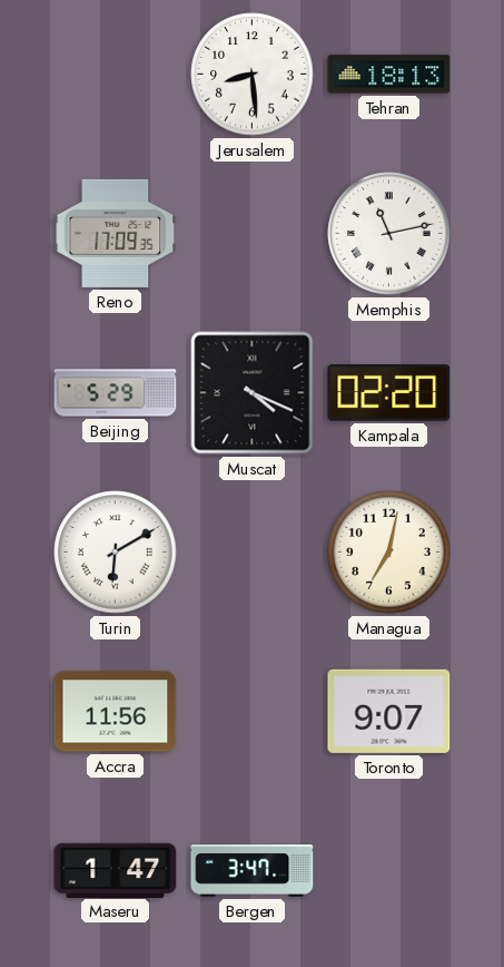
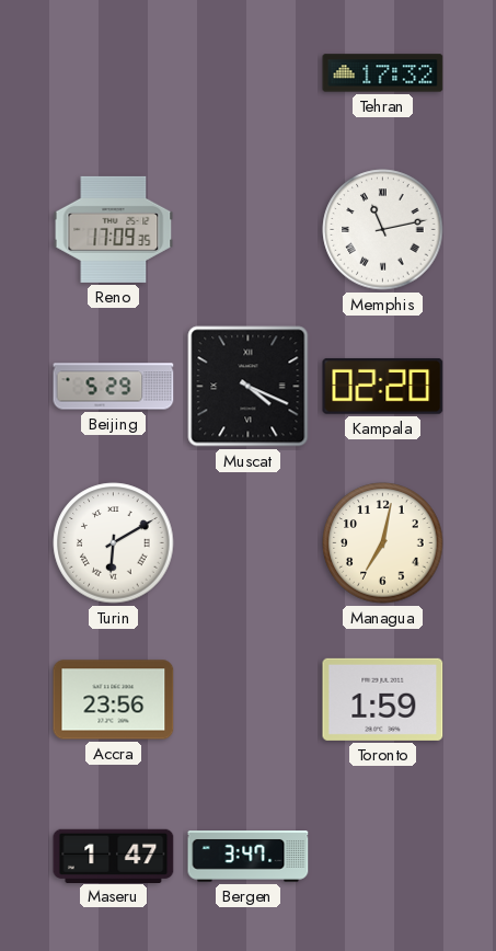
Jerusalem: 8:29 -> none (253, 75)
Tehran: 18:13 -> 17:32 (383, 73)
Accra: 11:56 -> 23:56 (114, 700)
Toronto: 9:07 -> 1:59 (383, 699)
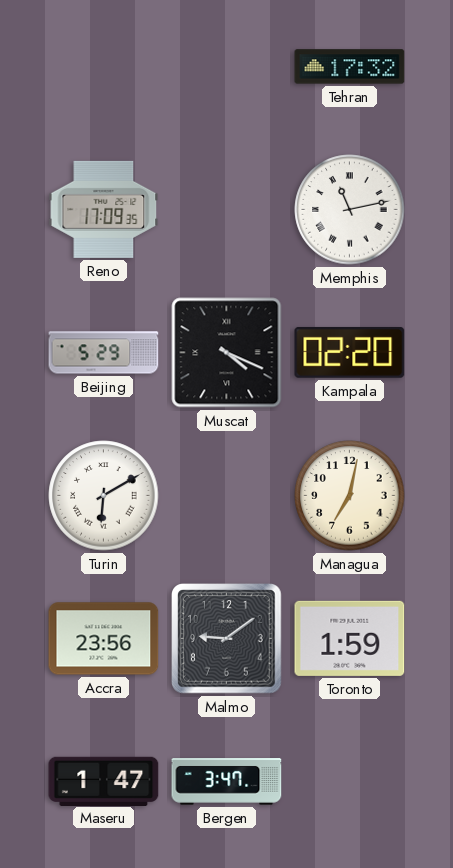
Malmo: none -> 9:09 (227, 639)
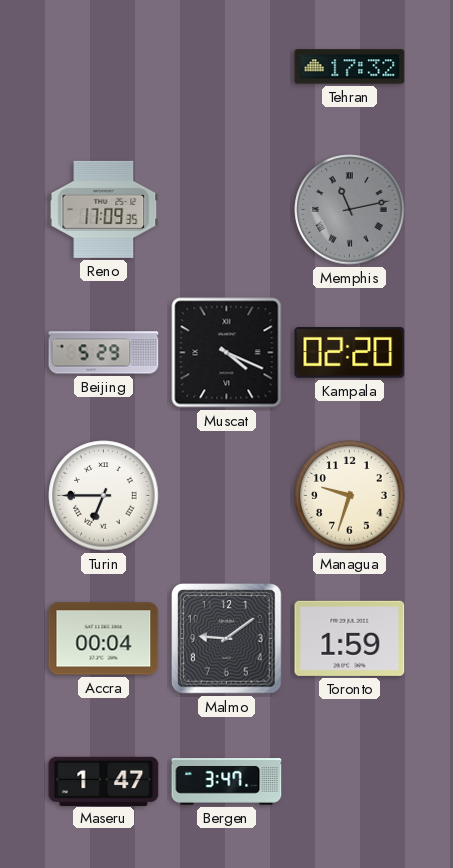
Memphis dial: white -> grey (350, 210)
Turin: 6:10 -> 6:45 (104, 496)
Managua: 7:02 -> 9:33 (350, 496)
Accra: 23:56 -> 00:04 (104, 639)
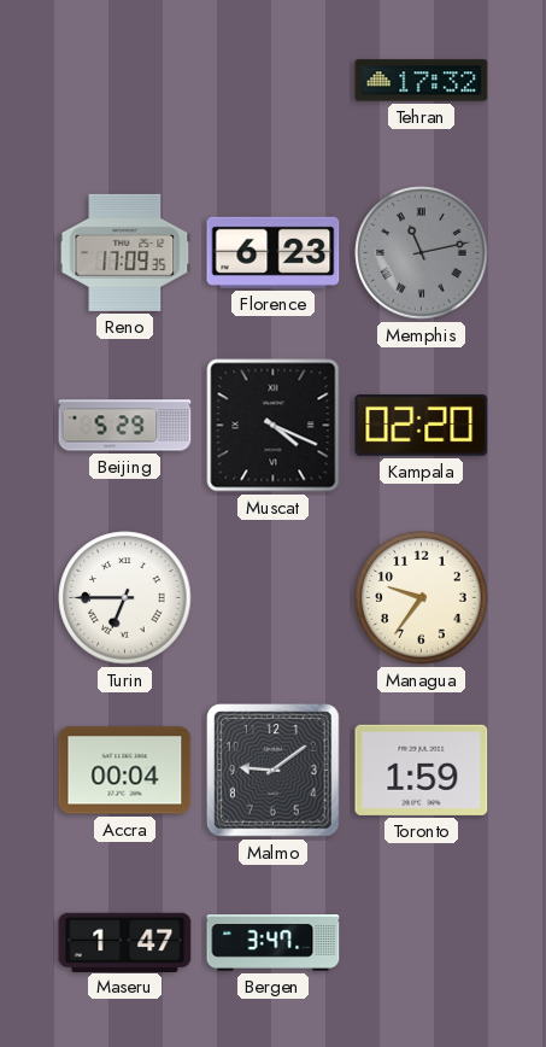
Florence: none -> 6:23 (274, 252)
Managua: 9:33 -> 9:36 (422, 598)
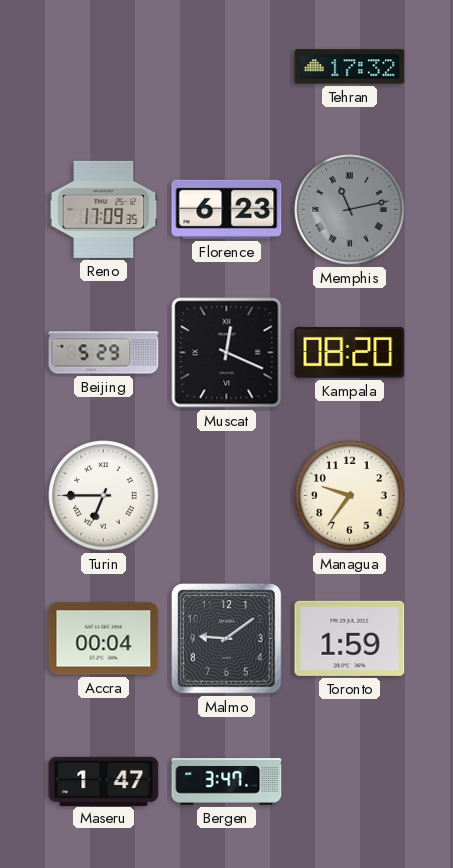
Muscat: 4:19 -> 12:19 (227, 353)
Kampala: 02:20 -> 08:20 (350, 353)
